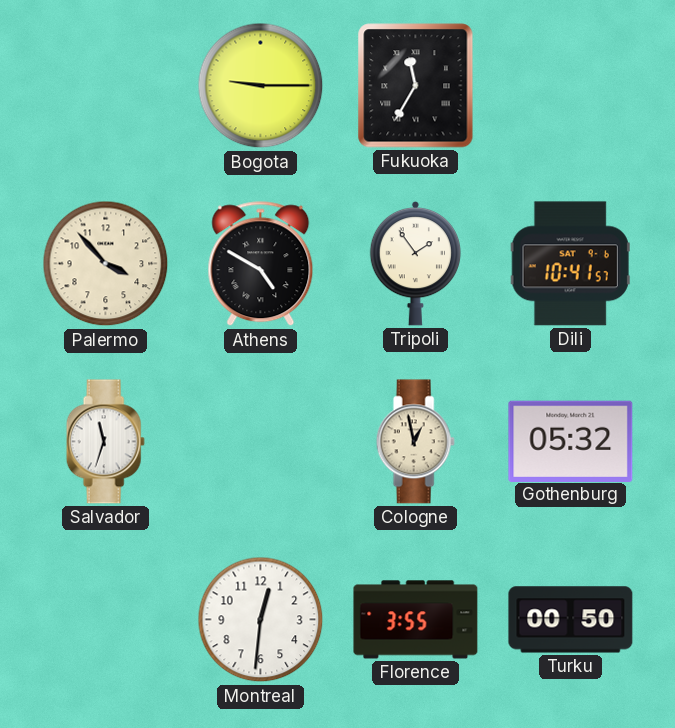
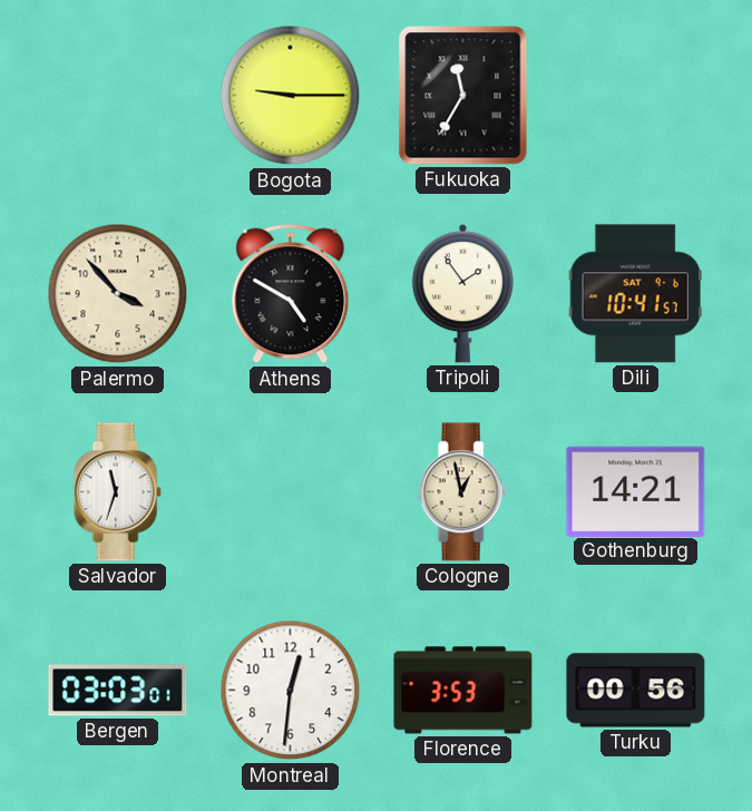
Gothenburg: 05:32 -> 14:21 (636, 491)
Bergen: none -> 03:03 (118, 691)
Florence: 3:55 -> 3:53 (463, 691)
Turku: 00:50 -> 00:56 (636, 691)
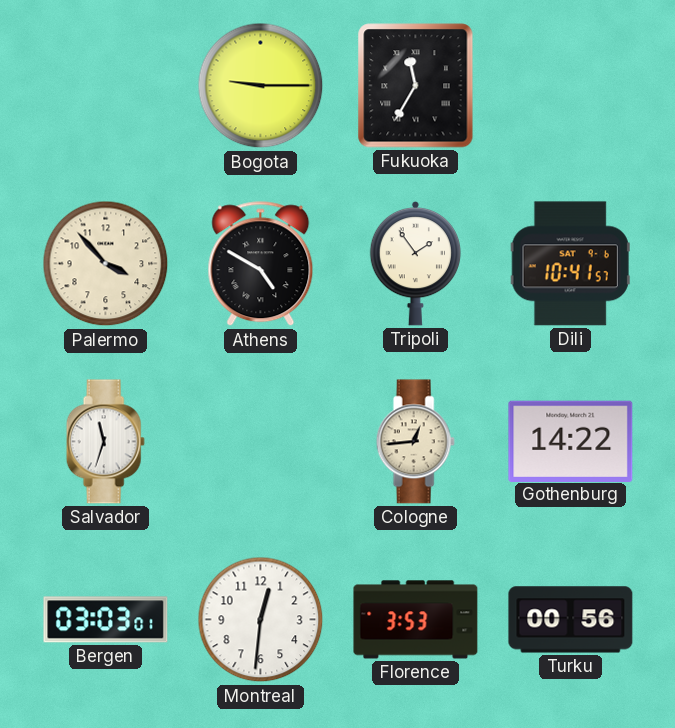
Cologne: 12:58 -> 12:44 (415, 442)
Gothenburg: 14:21 -> 14:22 (571, 441)
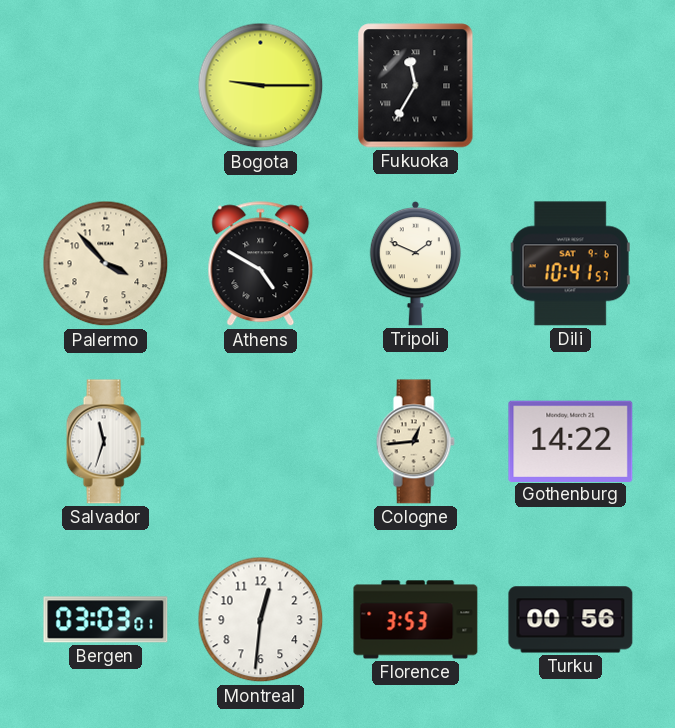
Tripoli: 1:54 -> 1:49 (415, 263)
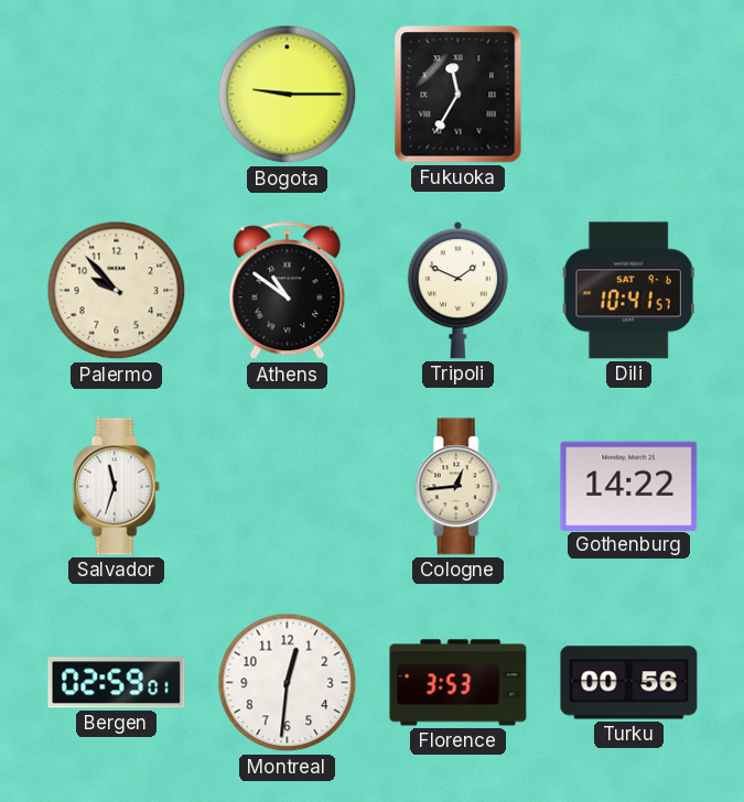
Palermo: 3:53 -> 9:53 (117, 291)
Athens: 4:50 -> 10:51 (288, 291)
Bergen: 03:03 -> 02:59 (117, 683)
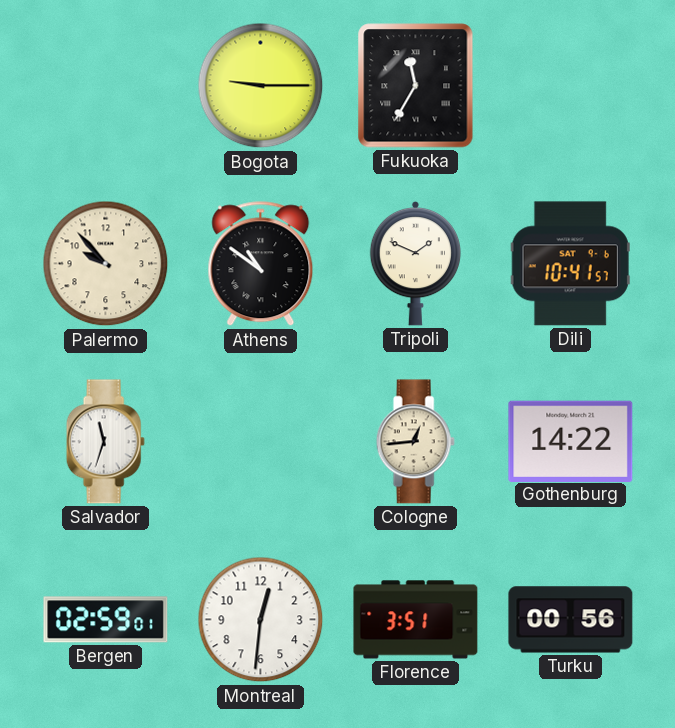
Florence: 3:53 -> 3:51 (416, 620)
